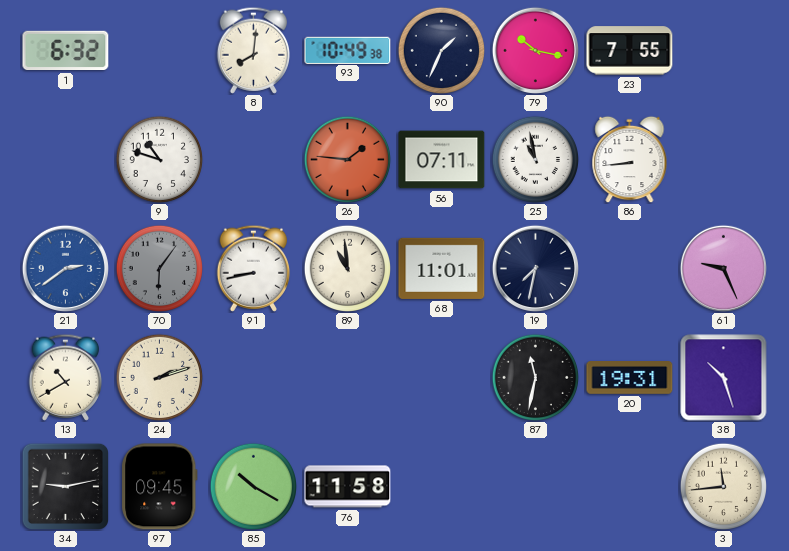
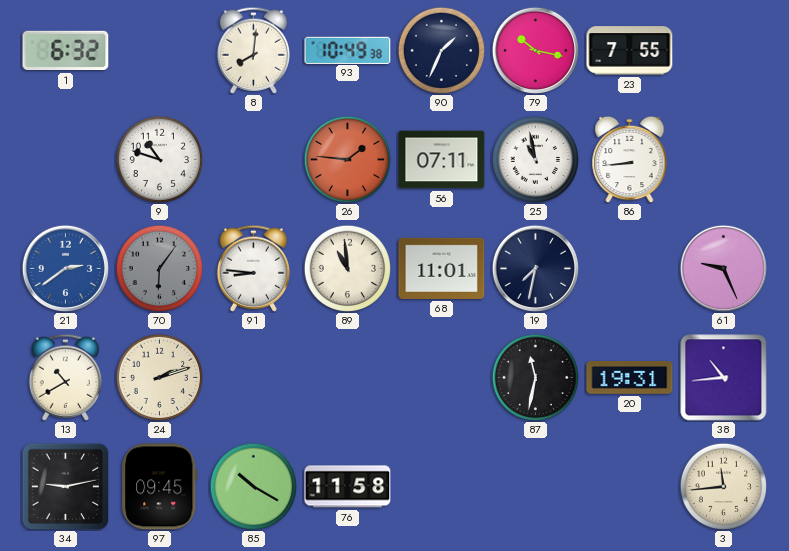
91: 8:43 -> 8:46 (253, 268)
38: 10:27 -> 10:44 (724, 378)
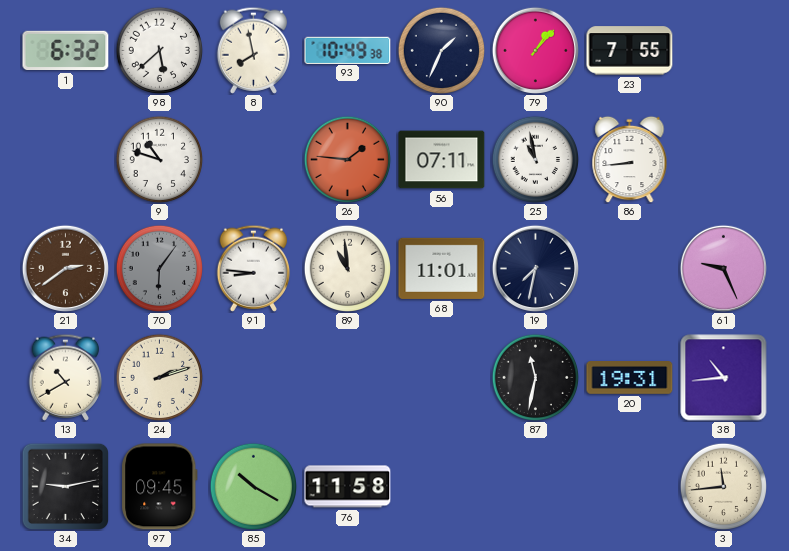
98: none -> 5:38 (159, 50)
8: 8:01 -> 7:58 (253, 50)
79: 10:17 -> 1:07 (535, 50)
21 dial: blue -> brown (65, 268)
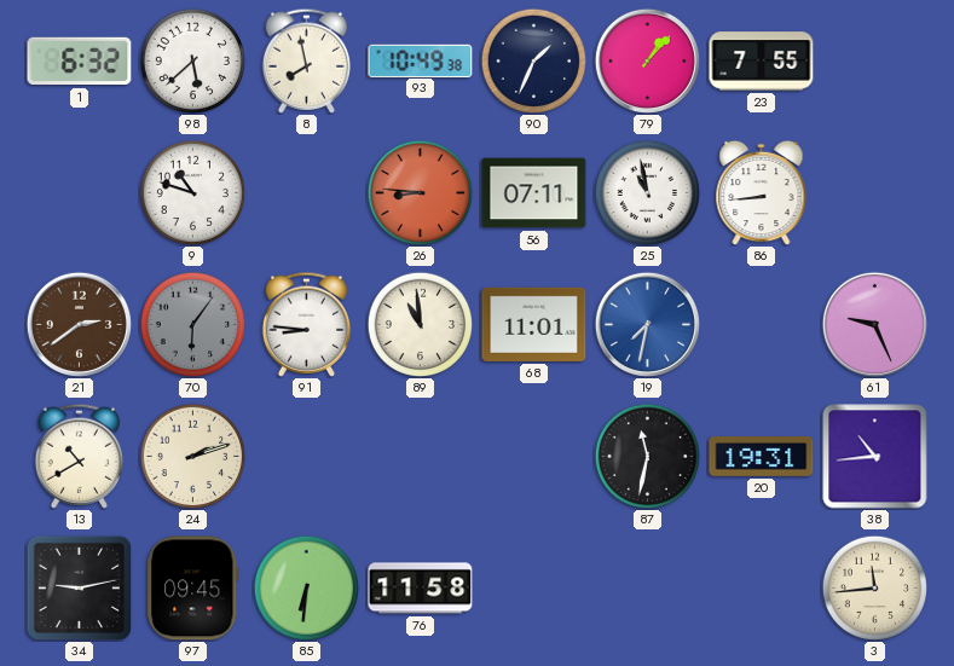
26: 1:46 -> 8:46 (420, 192)
19 dial: navy -> blue (647, 324)
85: 10:20 -> 6:31 (306, 587)
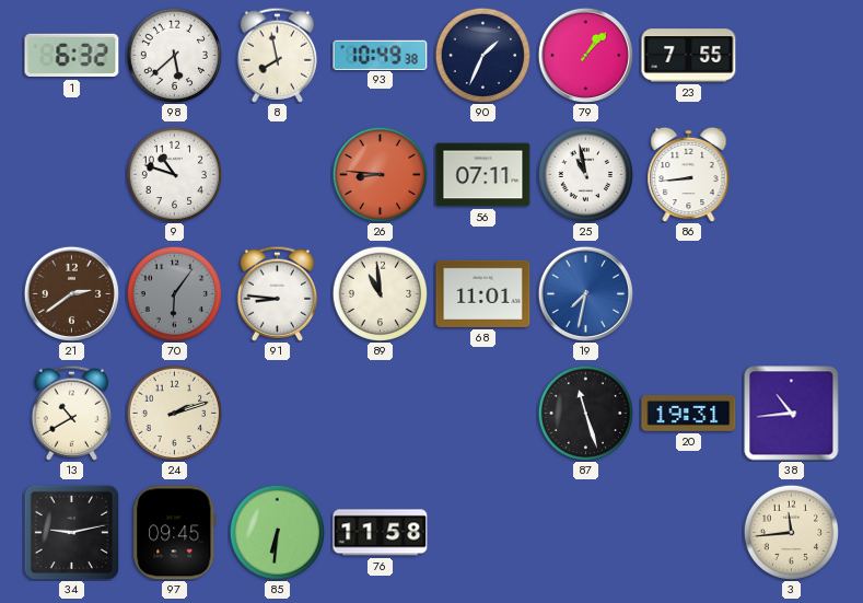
61: 9:26 -> none (874, 324)
87: 11:32 -> 11:27 (585, 413)
